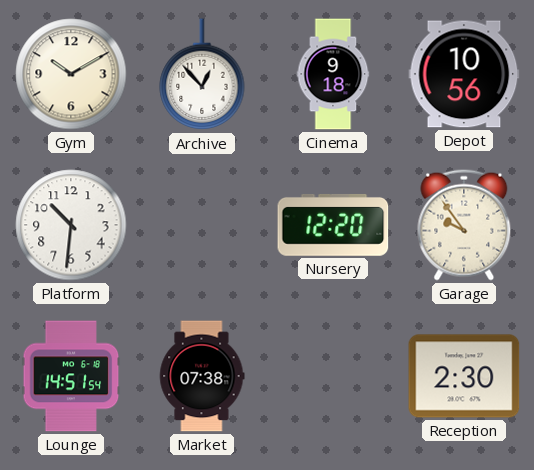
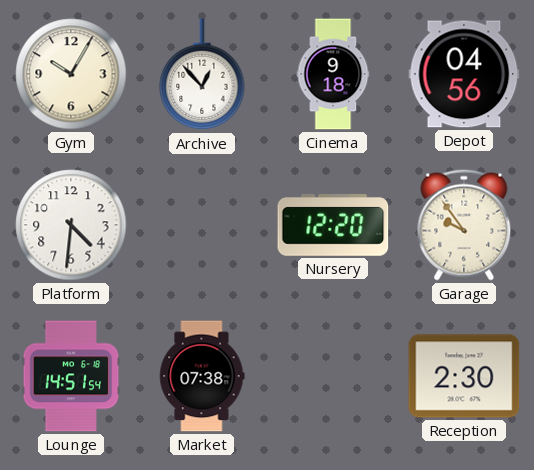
Gym: 10:10 -> 10:05 (71, 74)
Depot: 10:56 -> 04:56 (464, 74)
Platform: 10:31 -> 4:31 (71, 225)
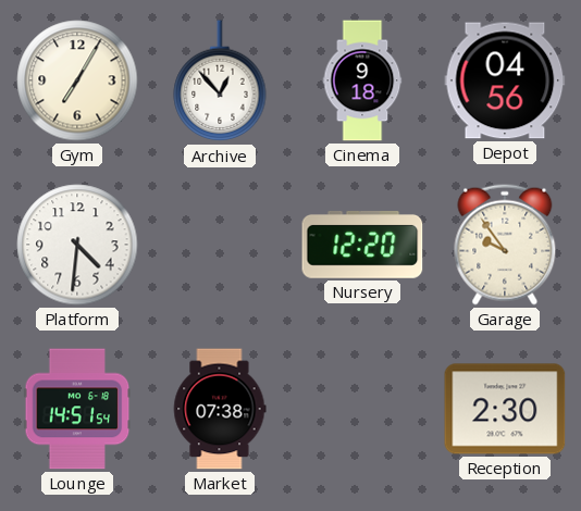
Gym: 10:05 -> 7:05 (77, 80)
